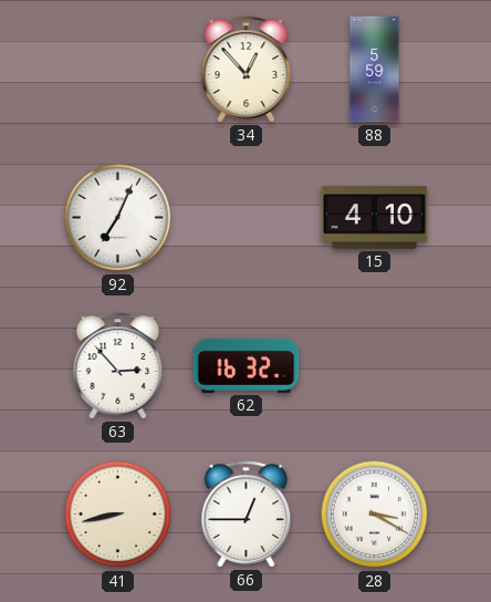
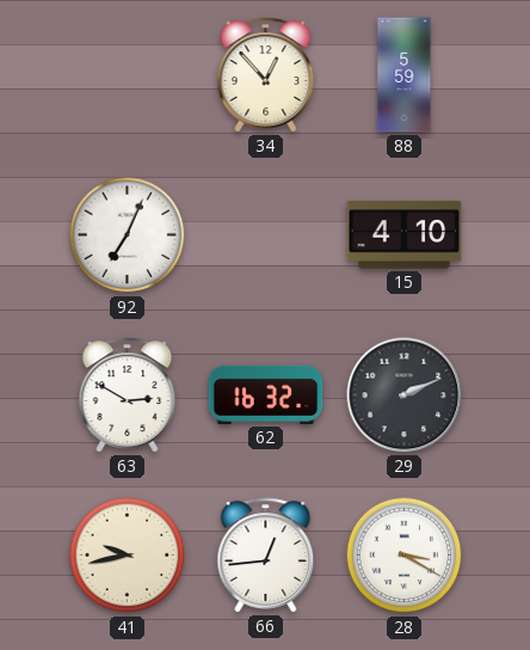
63: 2:53 -> 2:50 (128, 395)
29: none -> 2:11 (405, 395)
41: 8:43 -> 9:43 (128, 556)
66: 12:45 -> 12:44 (266, 556)
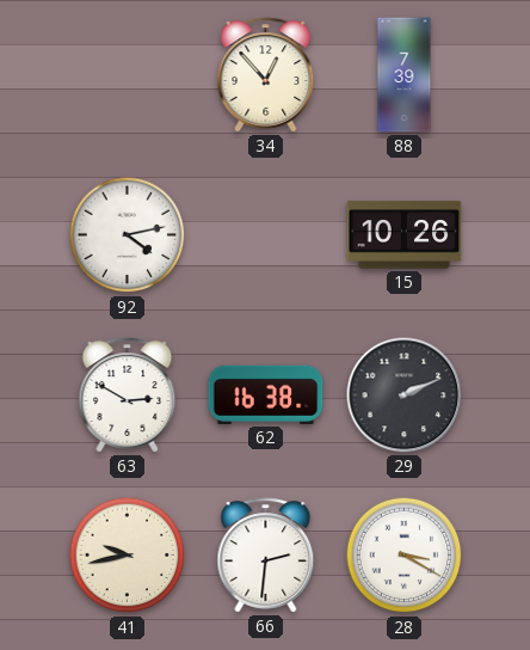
88: 5:59 -> 7:39 (405, 75)
92: 7:04 -> 4:13 (128, 235)
15: 4:10 -> 10:26 (405, 235)
62: 16:32 -> 16:38 (266, 394)
66: 12:44 -> 2:31 (266, 556)
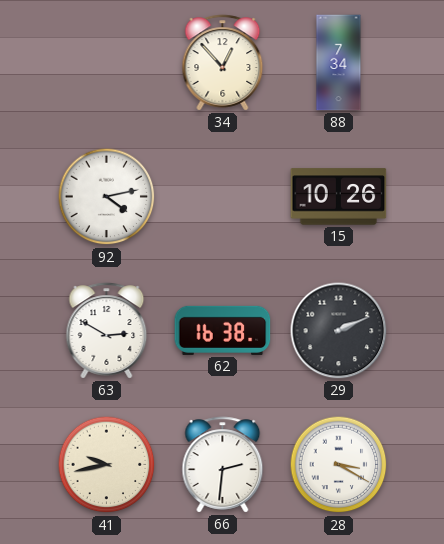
88: 7:39 -> 7:34 (339, 63)
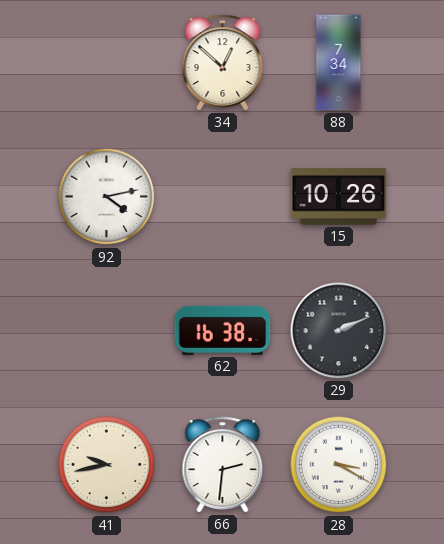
34: 12:53 -> 12:52 (223, 63)
63: 2:50 -> none (107, 331)
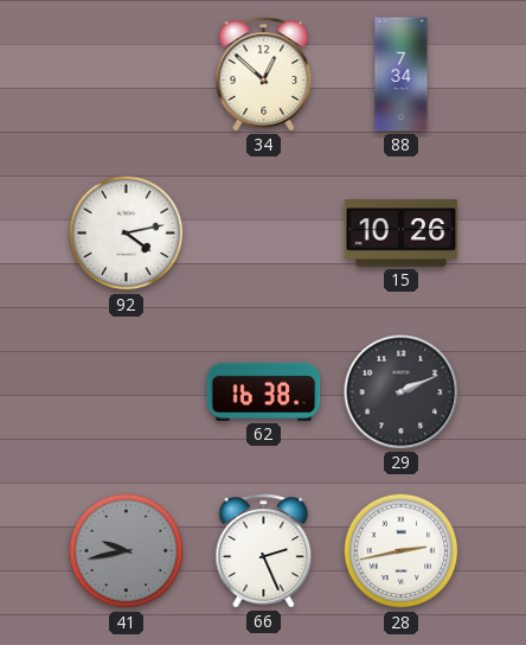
41 dial: cream -> grey (127, 551)
66: 2:31 -> 2:26 (264, 551)
28: 3:20 -> 2:43 (402, 551)
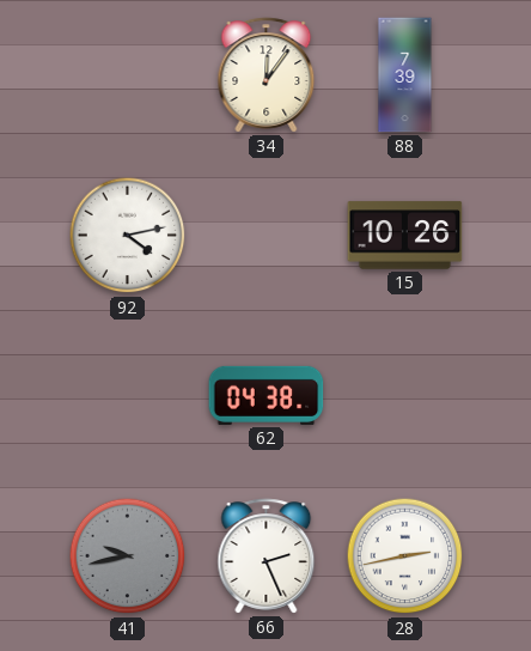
34: 12:52 -> 12:06 (267, 75)
88: 7:34 -> 7:39 (405, 75)
62: 16:38 -> 04:38 (267, 395)
29: 2:11 -> none (402, 392)
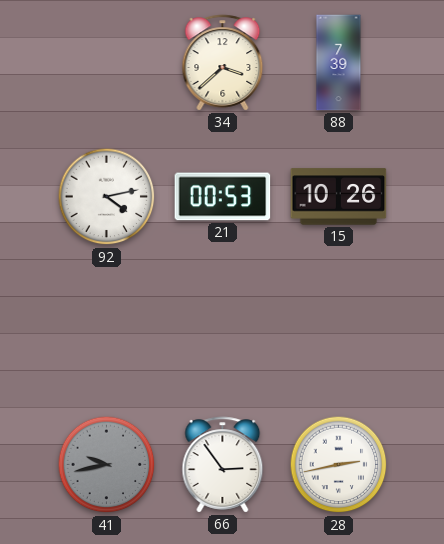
34: 12:06 -> 3:38 (223, 63)
21: none -> 00:53 (223, 197)
62: 04:38 -> none (267, 395)
66: 2:26 -> 2:54 (223, 465)
